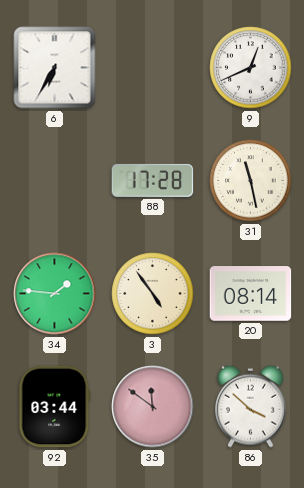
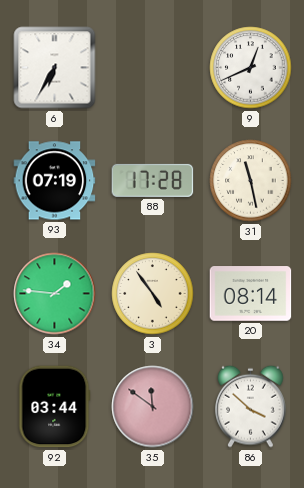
93: none -> 07:19 (55, 181)
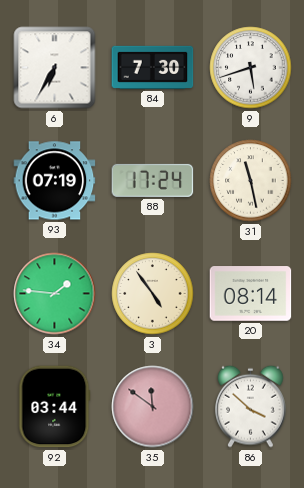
84: none -> 7:30 (153, 67)
9: 12:41 -> 5:42 (251, 68)
88: 17:28 -> 17:24 (153, 180)
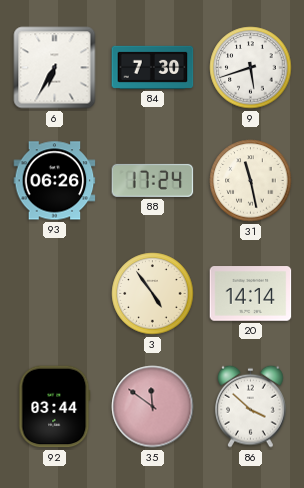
93: 07:19 -> 06:26 (55, 181)
34: 1:46 -> none (55, 294)
20: 08:14 -> 14:14 (251, 294)
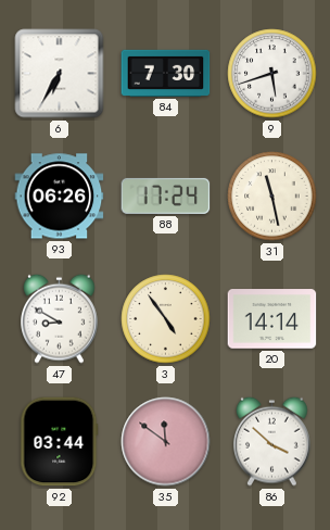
47: none -> 8:50 (60, 318)
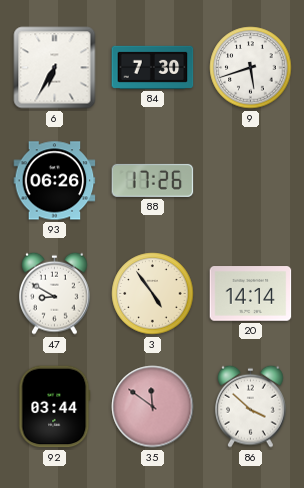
88: 17:24 -> 17:26 (153, 180)
31: 11:28 -> none (272, 197)
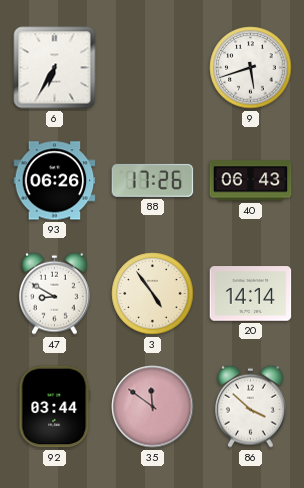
84: 7:30 -> none (153, 67)
40: none -> 06:43 (251, 181)
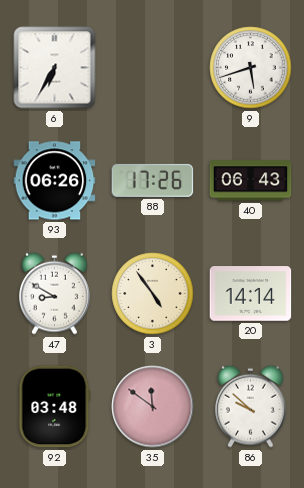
92: 03:44 -> 03:48 (55, 407)
86: 3:52 -> 9:52 (251, 406)
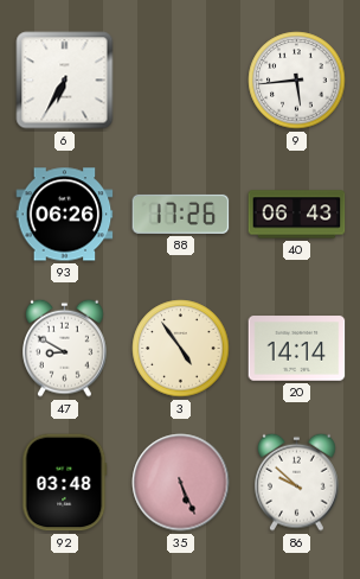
9: 5:42 -> 5:44 (297, 81)
35: 11:51 -> 5:26 (181, 483)
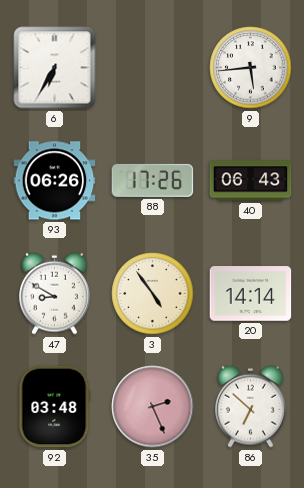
35: 5:26 -> 2:26 (153, 407)
86: 9:52 -> 6:52 (251, 406)
